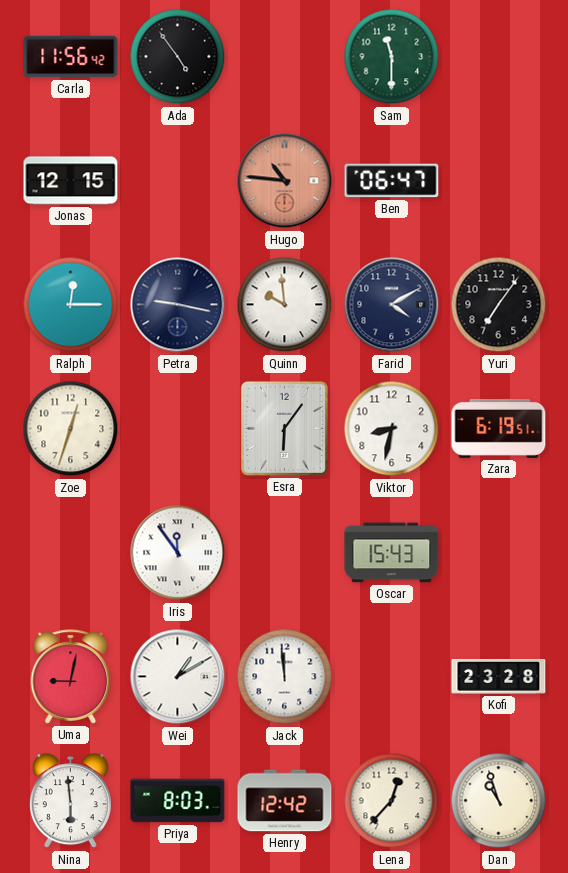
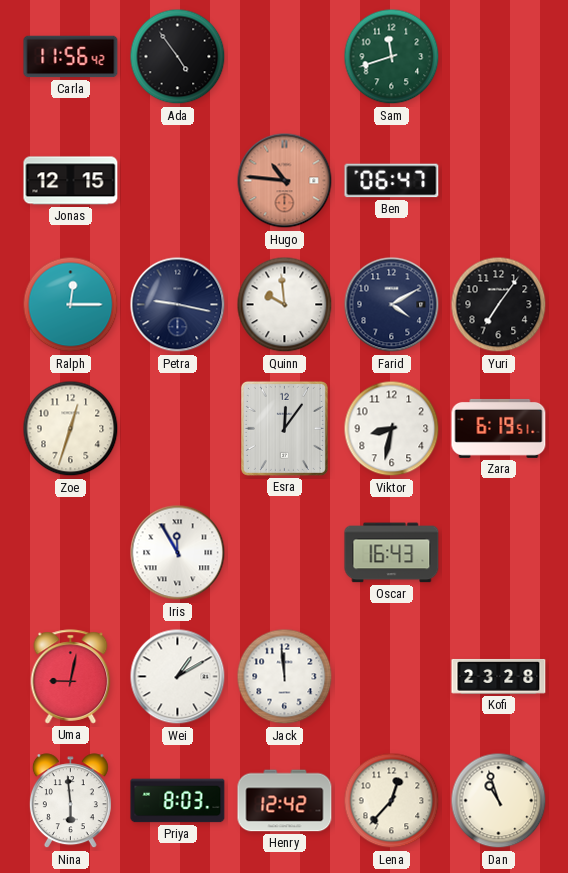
Sam: 11:30 -> 11:42 (392, 57)
Esra: 6:06 -> 12:06 (284, 428)
Iris: 11:54 -> 11:55 (178, 553)
Oscar: 15:43 -> 16:43 (392, 553)
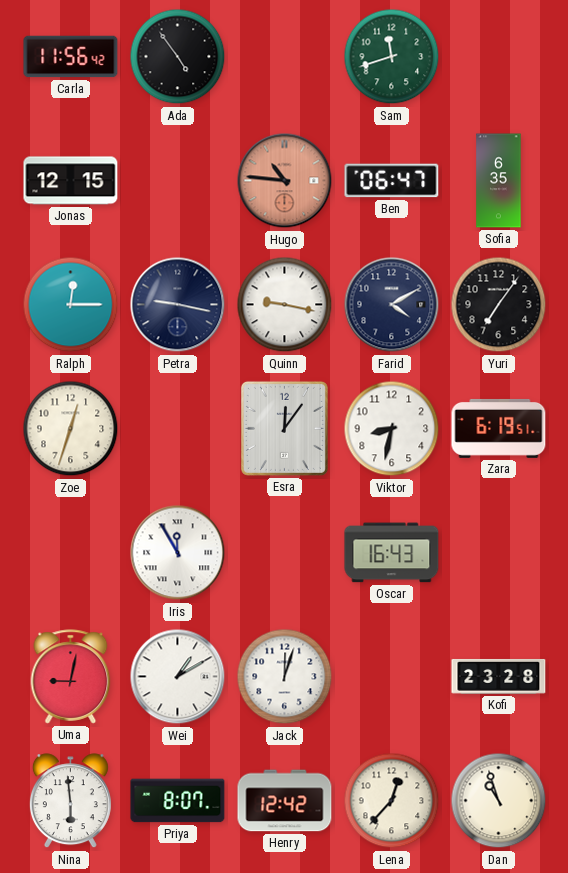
Sofia: none -> 6:35 (499, 181)
Quinn: 9:59 -> 9:17 (285, 305)
Jack: 11:59 -> 12:03 (285, 677)
Priya: 8:03 -> 8:07 (178, 801)
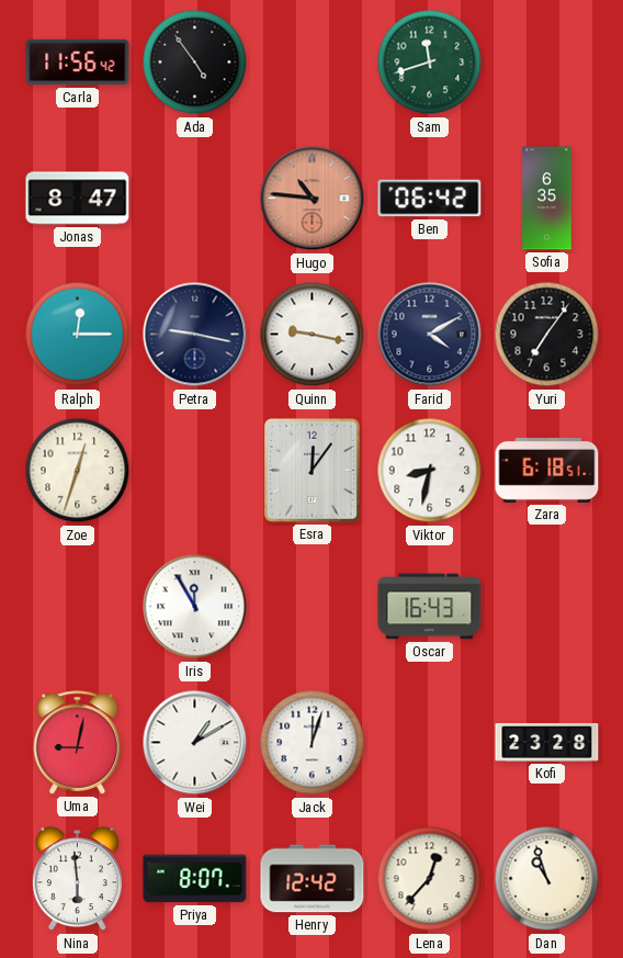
Jonas: 12:15 -> 8:47 (78, 199)
Ben: 06:47 -> 06:42 (430, 199)
Zara: 6:19 -> 6:18 (547, 470)
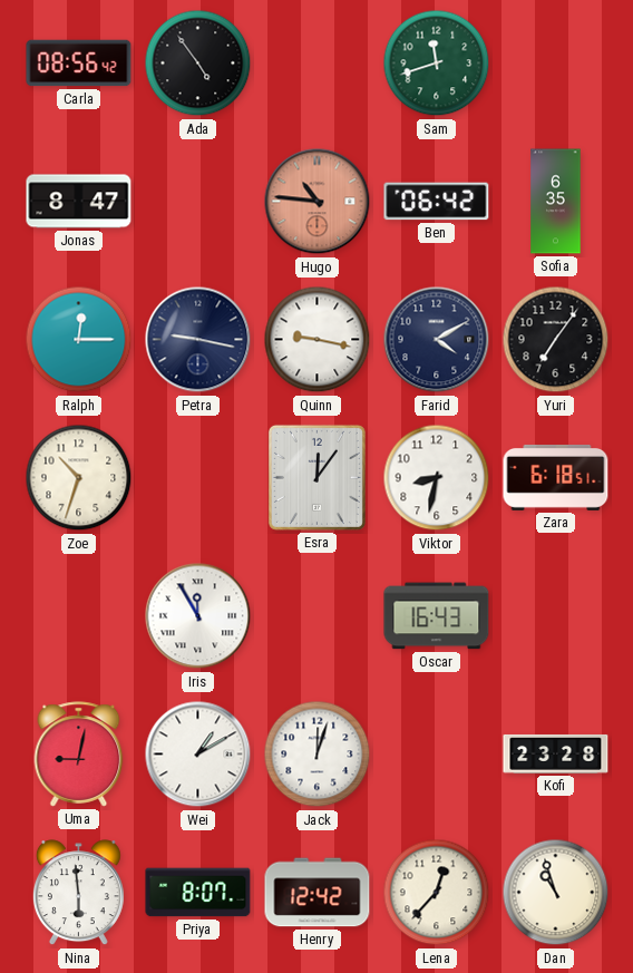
Carla: 11:56 -> 08:56 (79, 64)
Zoe: 12:33 -> 10:33 (79, 478)
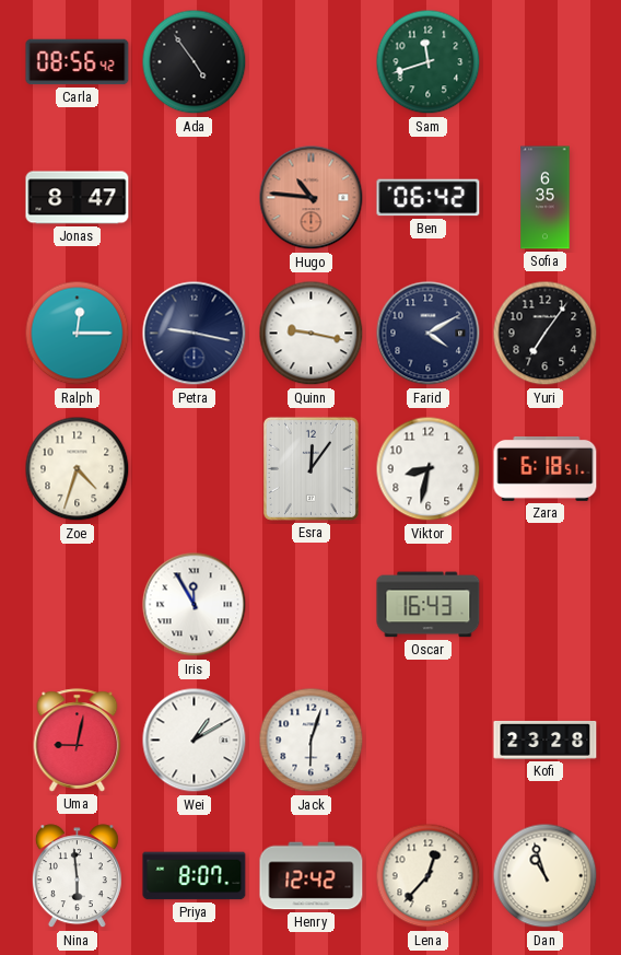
Zoe: 10:33 -> 4:33 (78, 469)
Jack: 12:03 -> 6:03 (312, 741)
